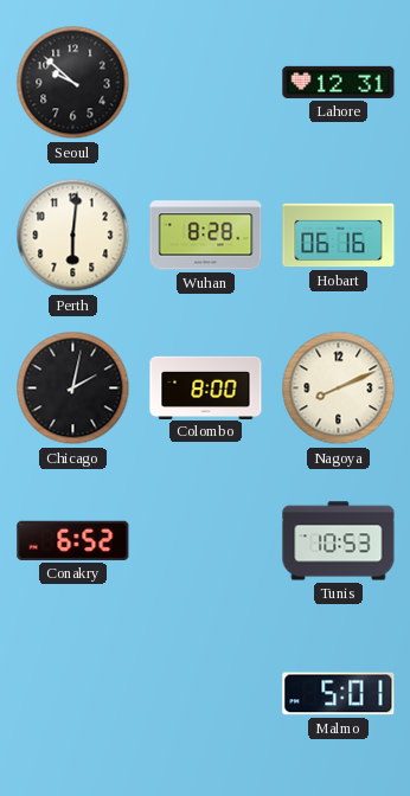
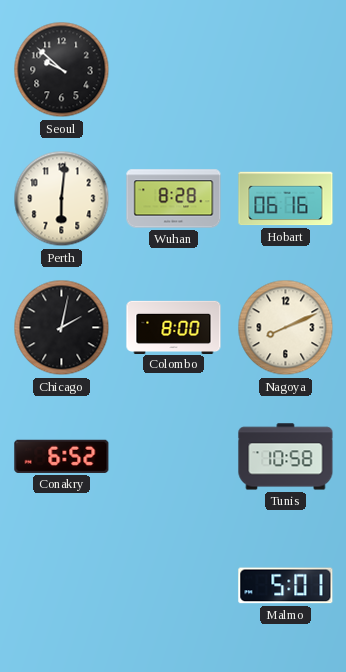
Lahore: 12:31 -> none (339, 82)
Tunis: 10:53 -> 10:58 (286, 457)
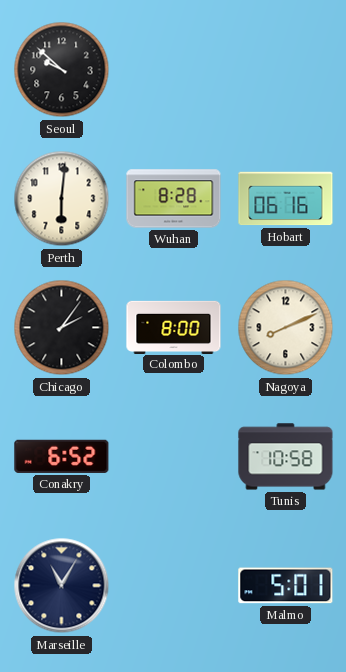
Chicago: 2:02 -> 2:06 (62, 328)
Marseille: none -> 11:05 (62, 586)
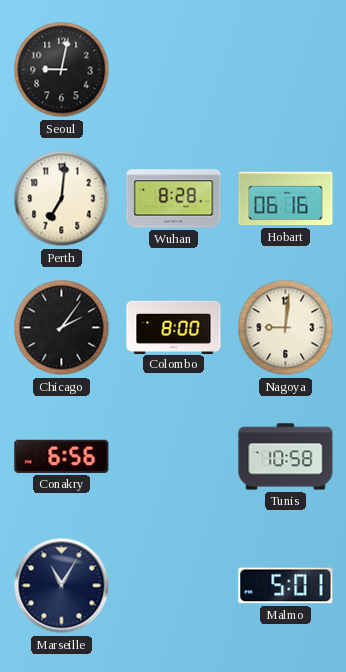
Seoul: 9:52 -> 9:02 (62, 70)
Perth: 6:01 -> 7:01 (62, 199)
Nagoya: 8:11 -> 9:01 (286, 328)
Conakry: 6:52 -> 6:56 (62, 456)
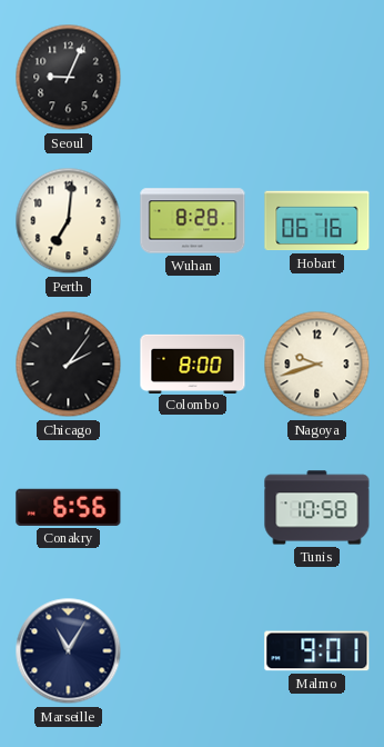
Seoul: 9:02 -> 9:04 (69, 78)
Nagoya: 9:01 -> 9:42 (317, 365)
Malmo: 5:01 -> 9:01 (317, 651)
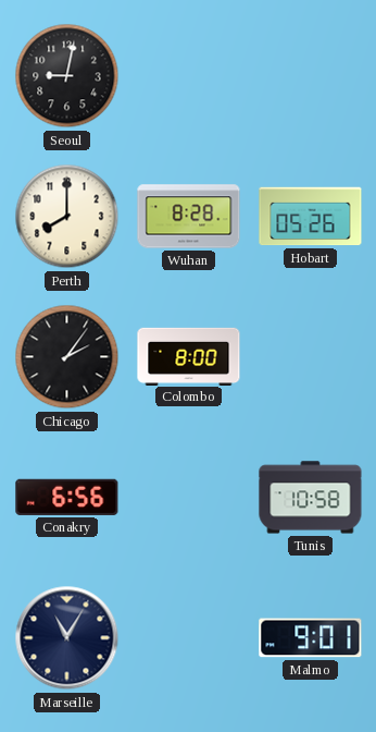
Seoul: 9:04 -> 9:02 (67, 76)
Perth: 7:01 -> 8:00 (67, 217)
Hobart: 06:16 -> 05:26 (311, 217)
Nagoya: 9:42 -> none (317, 365)
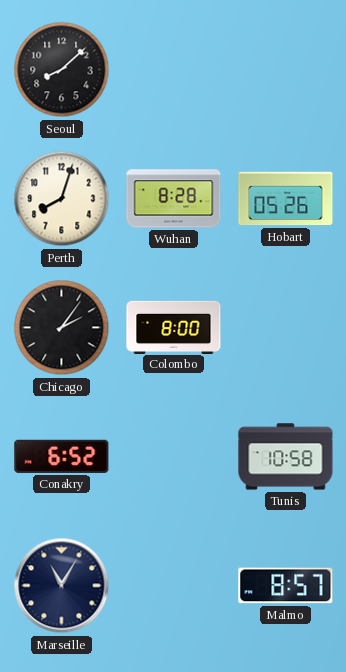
Seoul: 9:02 -> 8:08 (62, 70)
Perth: 8:00 -> 8:03 (62, 199)
Conakry: 6:56 -> 6:52 (62, 456)
Malmo: 9:01 -> 8:57 (286, 586)
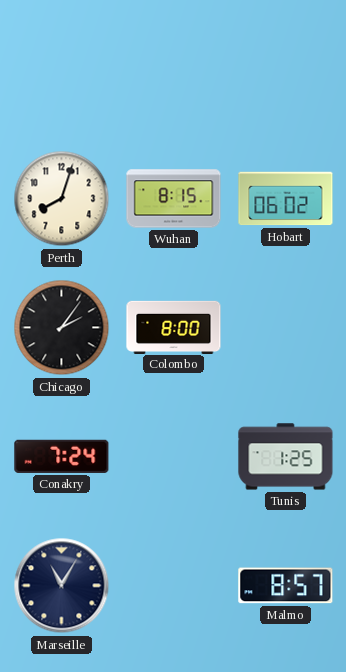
Seoul: 8:08 -> none (62, 70)
Wuhan: 8:28 -> 8:15 (174, 199)
Hobart: 05:26 -> 06:02 (286, 199)
Conakry: 6:52 -> 7:24 (62, 456)
Tunis: 10:58 -> 1:25 (286, 457)
